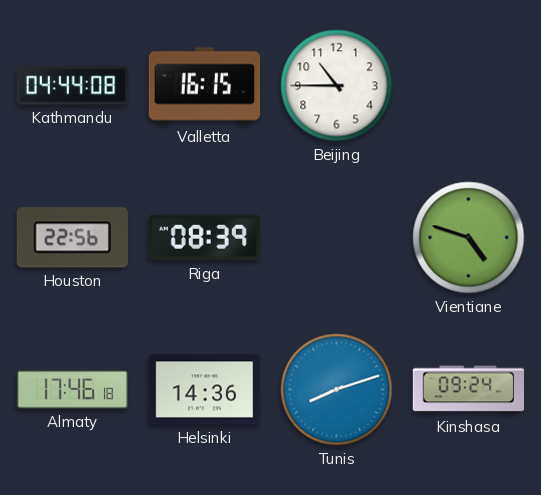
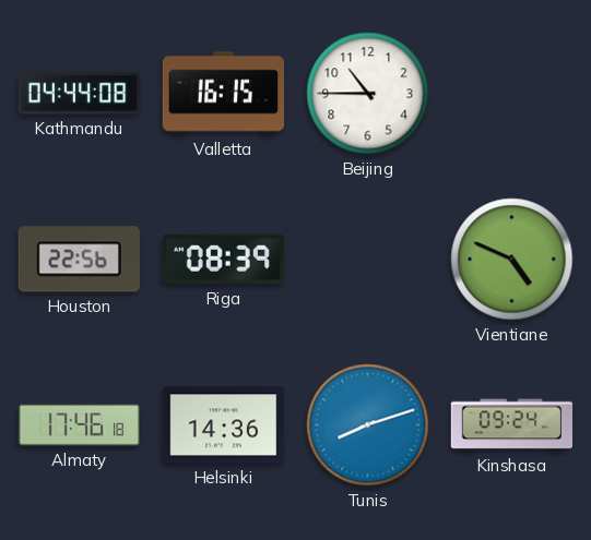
Vientiane: 4:48 -> 4:49 (512, 260)
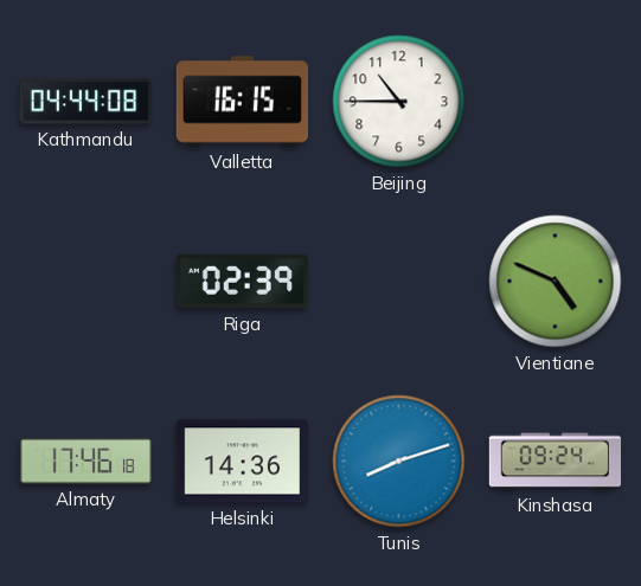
Houston: 22:56 -> none (79, 260)
Riga: 08:39 -> 02:39 (242, 282)
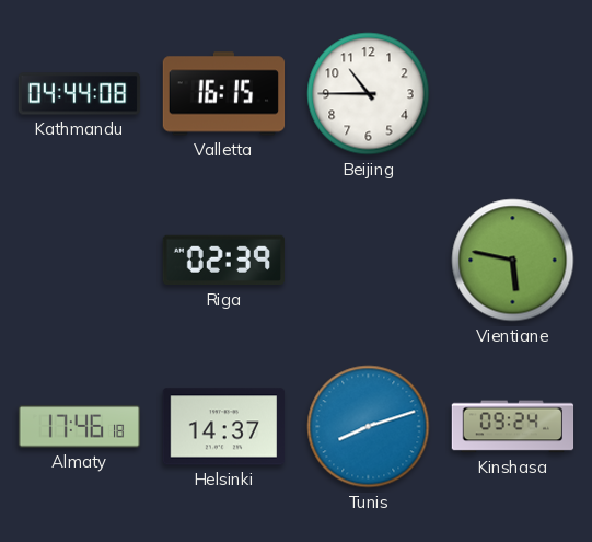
Vientiane: 4:49 -> 5:47 (513, 261)
Helsinki: 14:36 -> 14:37 (223, 427)
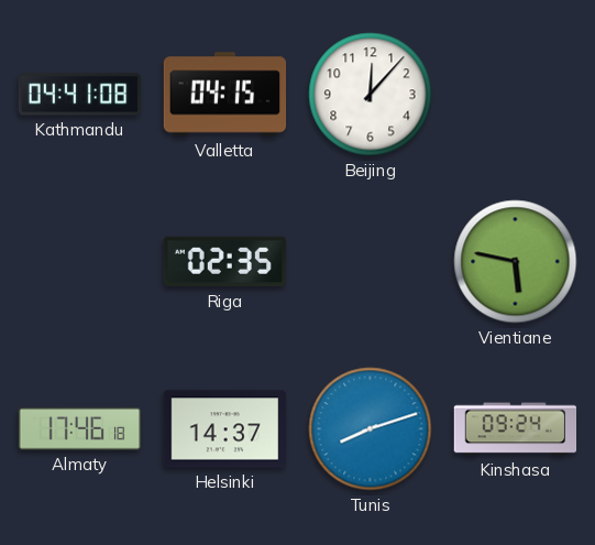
Kathmandu: 04:44 -> 04:41 (80, 95)
Valletta: 16:15 -> 04:15 (225, 95)
Beijing: 10:45 -> 12:07 (371, 95)
Riga: 02:39 -> 02:35 (224, 262)
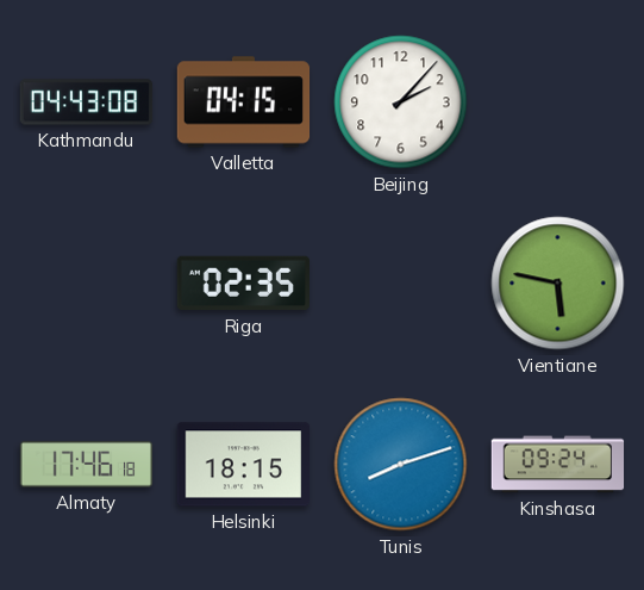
Kathmandu: 04:41 -> 04:43 (87, 103)
Beijing: 12:07 -> 2:07 (401, 103)
Helsinki: 14:37 -> 18:15 (243, 465)
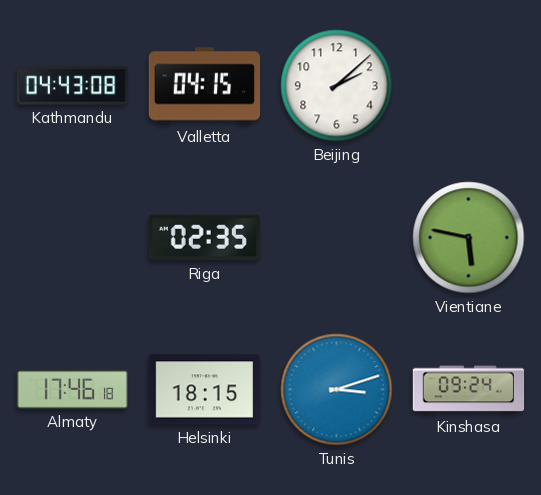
Beijing: 2:07 -> 2:08 (337, 86)
Tunis: 8:12 -> 3:12 (337, 390)
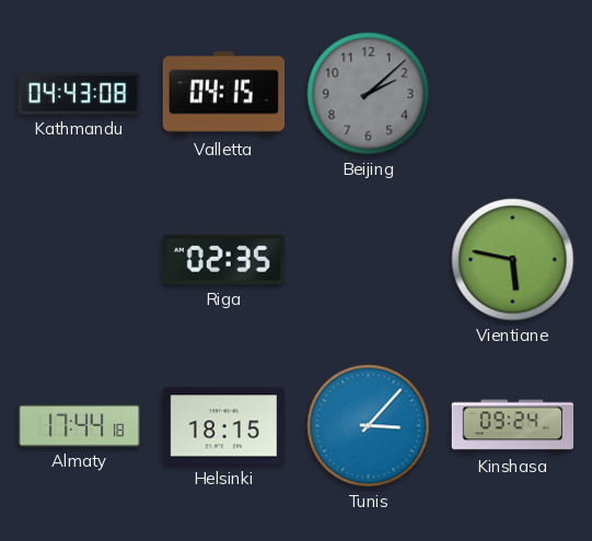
Beijing dial: white -> grey (369, 94)
Almaty: 17:46 -> 17:44 (80, 426)
Tunis: 3:12 -> 3:07 (369, 426)
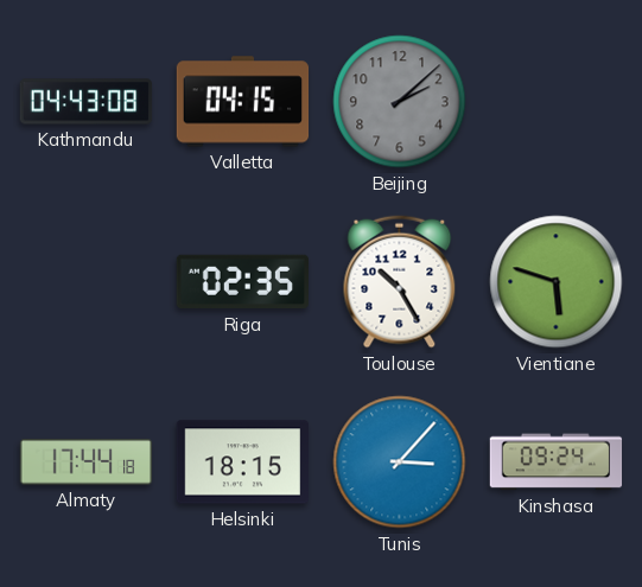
Toulouse: none -> 10:25 (400, 282)
Vientiane: 5:47 -> 5:48 (557, 282)
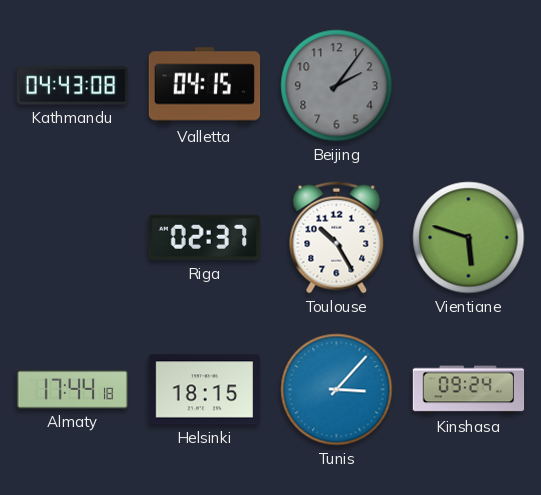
Beijing: 2:08 -> 2:06 (337, 86)
Riga: 02:35 -> 02:37 (204, 238)
